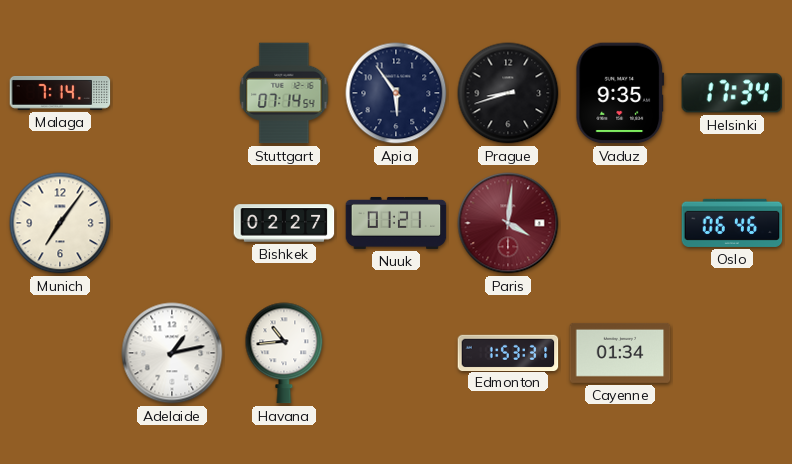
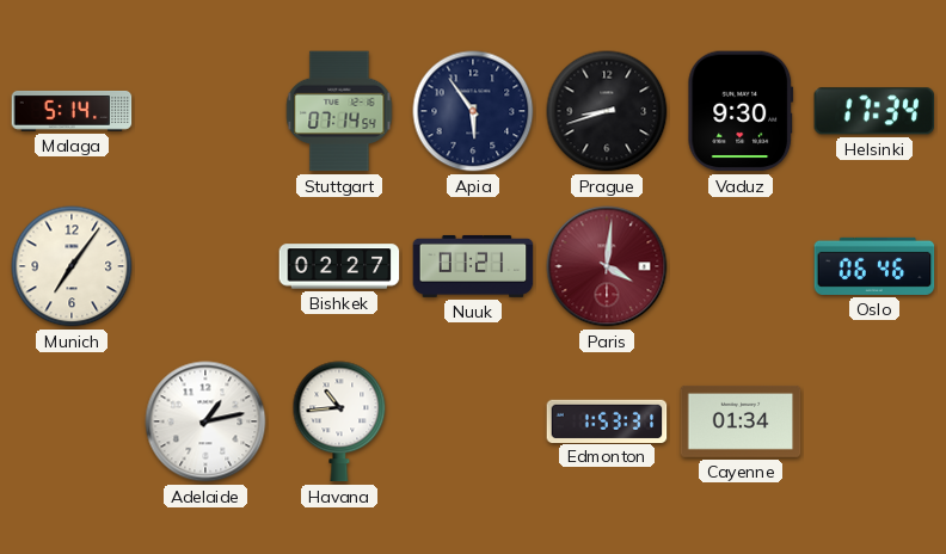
Malaga: 7:14 -> 5:14 (72, 111)
Vaduz: 9:35 -> 9:30 (741, 111)
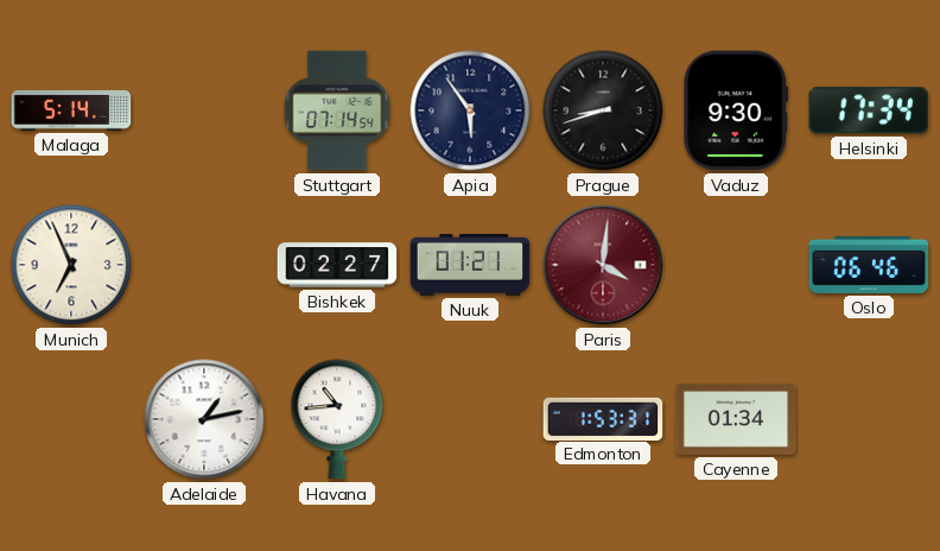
Munich: 7:06 -> 6:56 (71, 265)
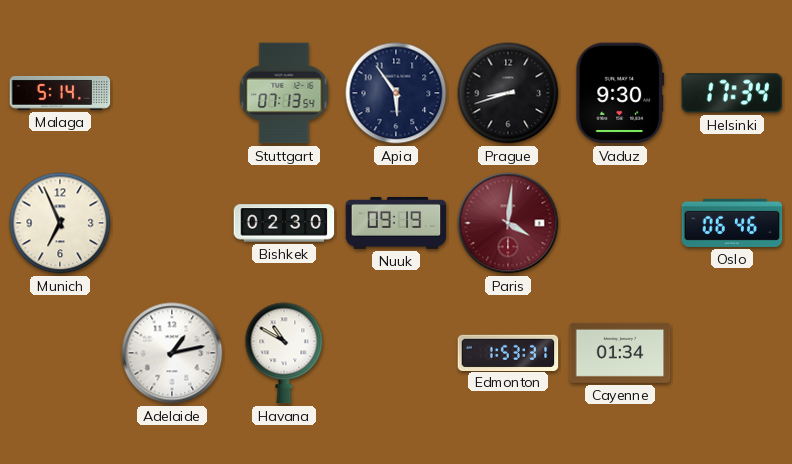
Stuttgart: 07:14 -> 07:13 (284, 93)
Bishkek: 02:27 -> 02:30 (284, 223)
Nuuk: 01:21 -> 09:19 (396, 223)
Havana: 10:44 -> 10:50 (284, 353)
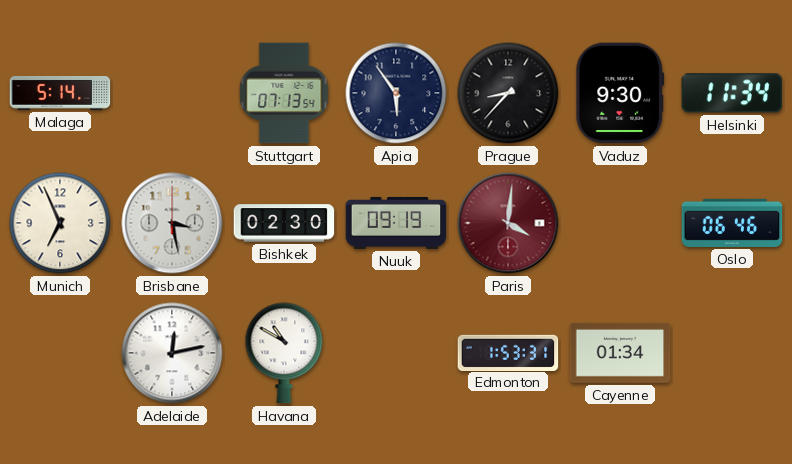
Prague: 8:42 -> 8:37 (508, 93)
Helsinki: 17:34 -> 11:34 (731, 93)
Brisbane: none -> 3:28 (172, 223)
Adelaide: 1:13 -> 12:13 (172, 353)
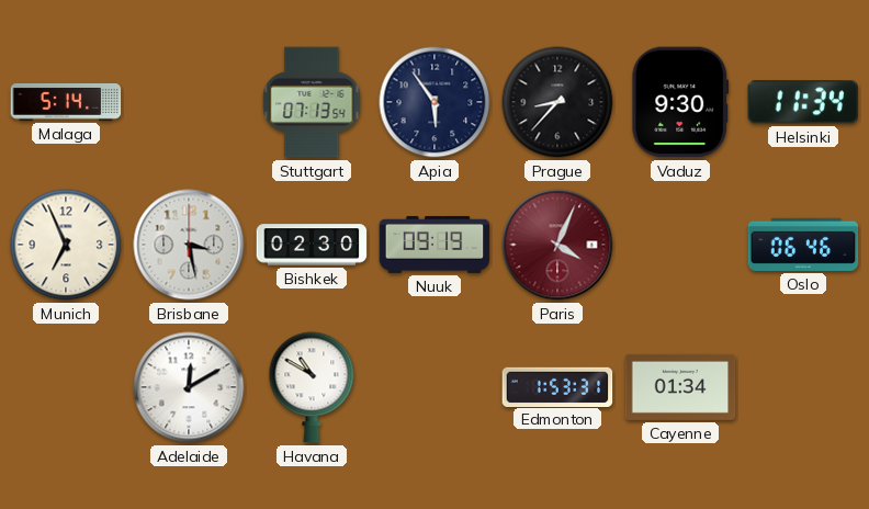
Paris: 4:01 -> 4:04 (557, 245)
Adelaide: 12:13 -> 12:10 (189, 387)
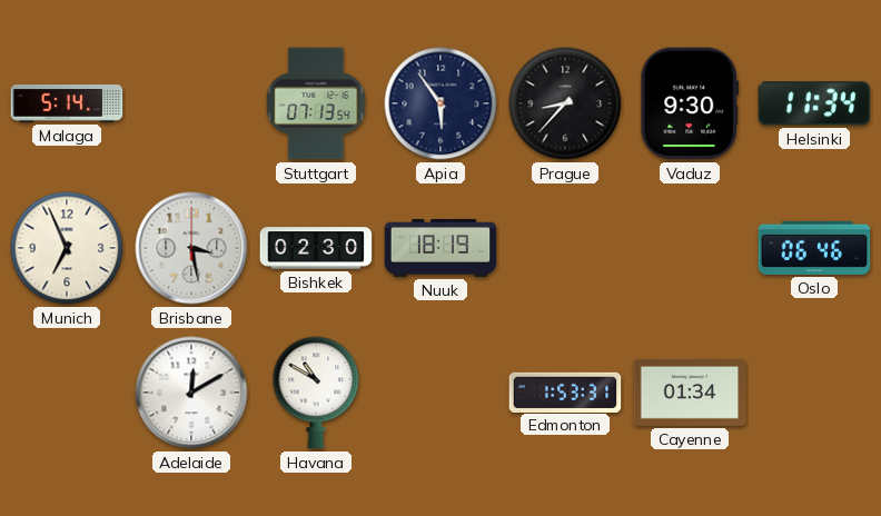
Nuuk: 09:19 -> 18:19 (441, 248)
Paris: 4:04 -> none (557, 245)
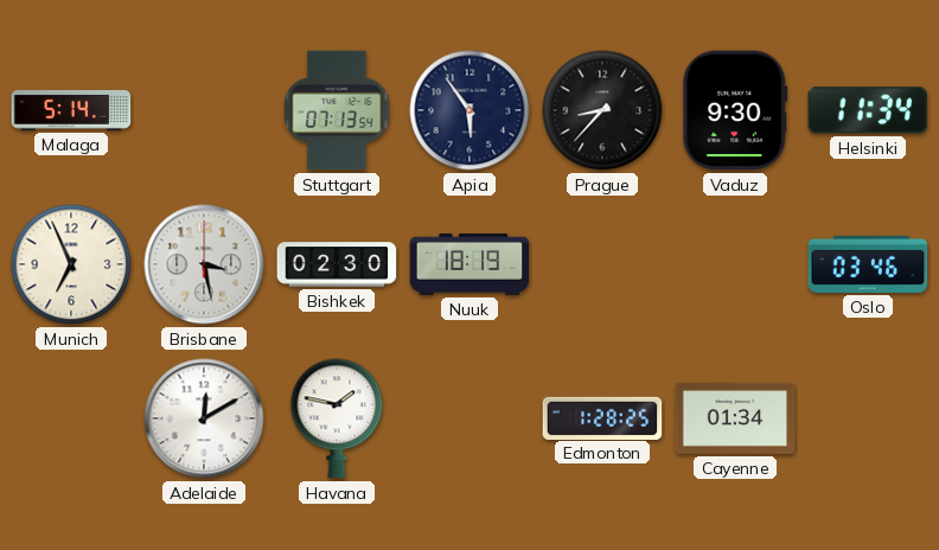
Oslo: 06:46 -> 03:46 (868, 264)
Havana: 10:50 -> 1:47 (337, 418)
Edmonton: 1:53 -> 1:28 (602, 417)
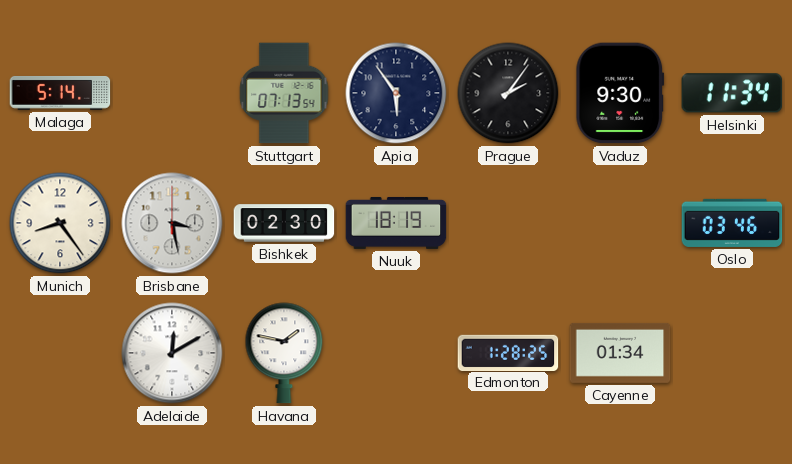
Prague: 8:37 -> 2:06 (508, 93)
Munich: 6:56 -> 8:24 (60, 223)
